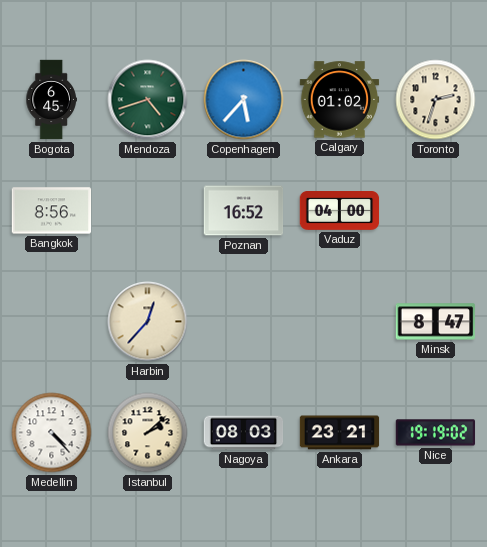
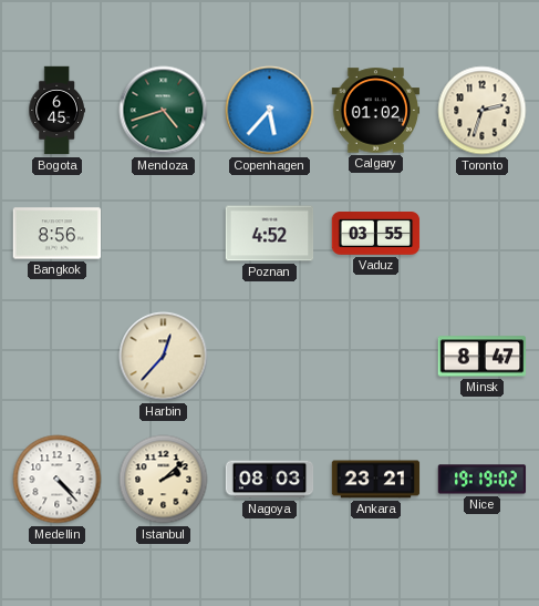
Poznan: 16:52 -> 4:52 (270, 234)
Vaduz: 04:00 -> 03:55 (376, 234)
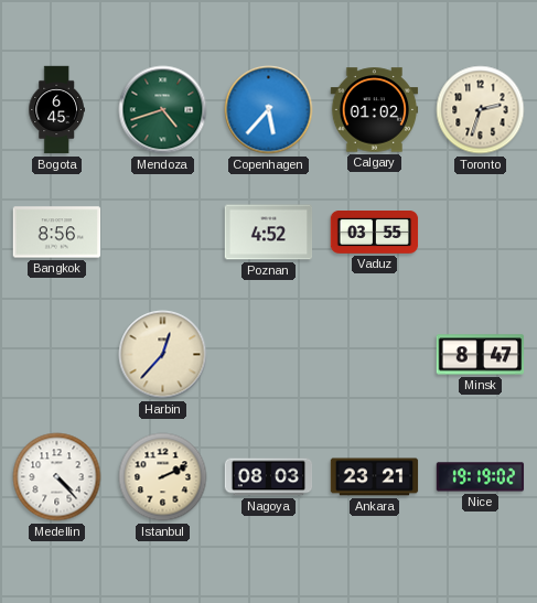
Istanbul: 2:08 -> 2:11 (163, 477)
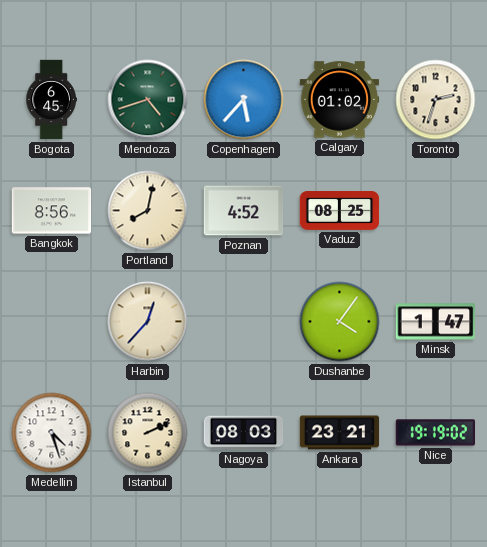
Portland: none -> 8:02 (148, 211)
Vaduz: 03:55 -> 08:25 (340, 211)
Dushanbe: none -> 4:06 (340, 322)
Minsk: 8:47 -> 1:47 (436, 322)
Medellin: 4:23 -> 4:27 (52, 433)
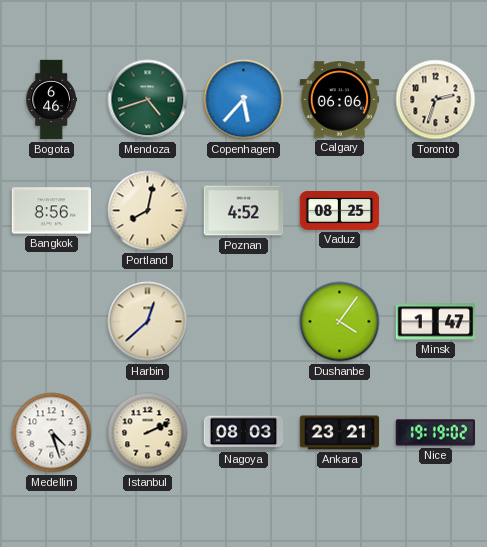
Bogota: 6:45 -> 6:46 (51, 100)
Calgary: 01:02 -> 06:06 (340, 100)
Harbin: 12:37 -> 12:38 (148, 322)
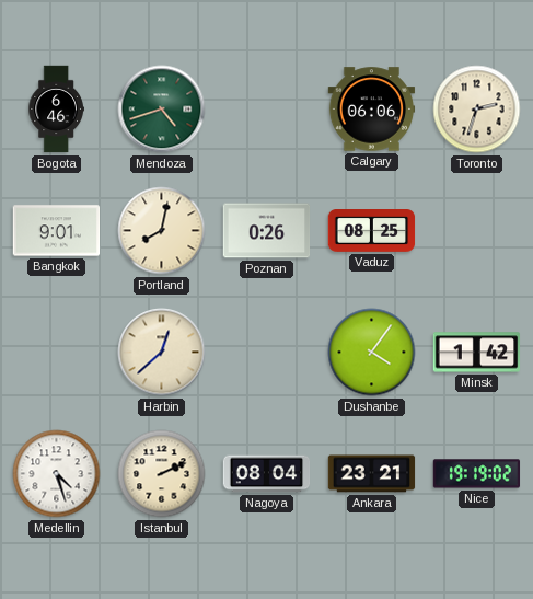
Copenhagen: 5:37 -> none (244, 100)
Bangkok: 8:56 -> 9:01 (57, 231)
Poznan: 4:52 -> 0:26 (267, 231)
Minsk: 1:47 -> 1:42 (477, 353)
Nagoya: 08:03 -> 08:04 (267, 474)
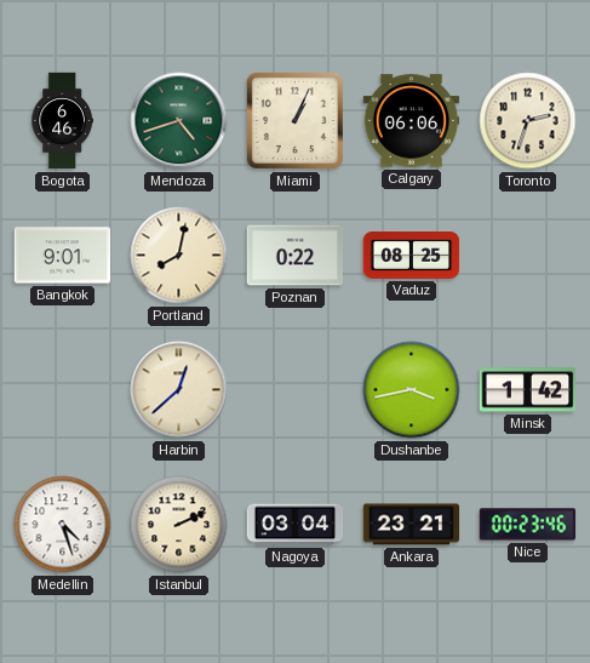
Miami: none -> 1:04 (294, 120)
Poznan: 0:26 -> 0:22 (296, 256)
Dushanbe: 4:06 -> 3:43 (412, 390)
Nagoya: 08:04 -> 03:04 (296, 525)
Nice: 19:19 -> 00:23 (528, 525)
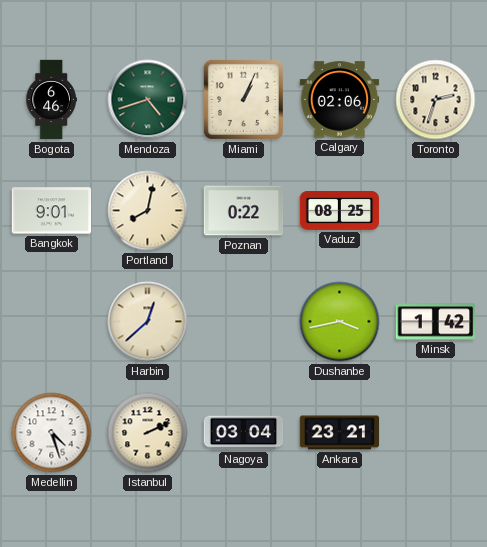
Calgary: 06:06 -> 02:06 (340, 100)
Nice: 00:23 -> none (528, 525)
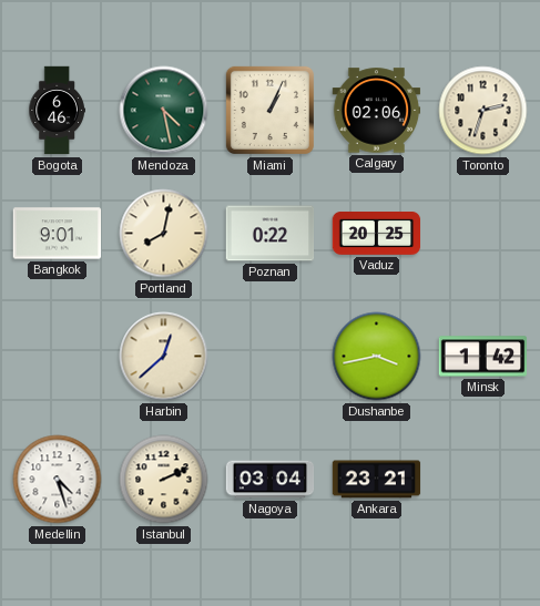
Mendoza: 4:42 -> 4:28 (164, 111)
Vaduz: 08:25 -> 20:25 (377, 234)
